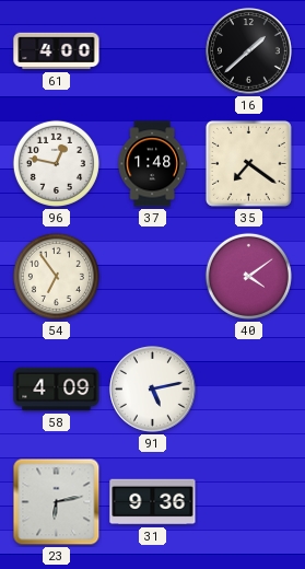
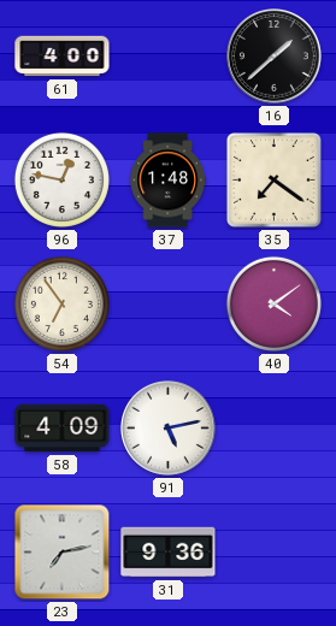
23: 6:13 -> 7:13 (63, 553)
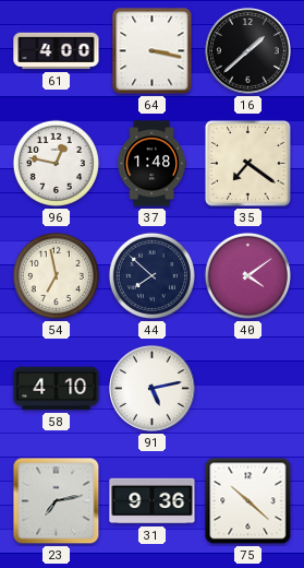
64: none -> 3:17 (153, 51)
54: 6:54 -> 6:58 (56, 275)
44: none -> 7:52 (151, 275)
58: 4:09 -> 4:10 (57, 389)
75: none -> 10:22 (248, 501)
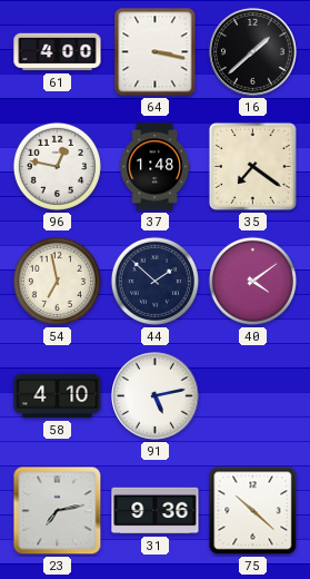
44: 7:52 -> 1:52 (154, 281)
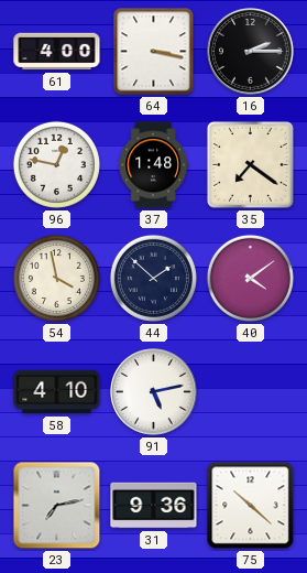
16: 1:38 -> 2:15 (251, 52)
54: 6:58 -> 3:58 (56, 278)
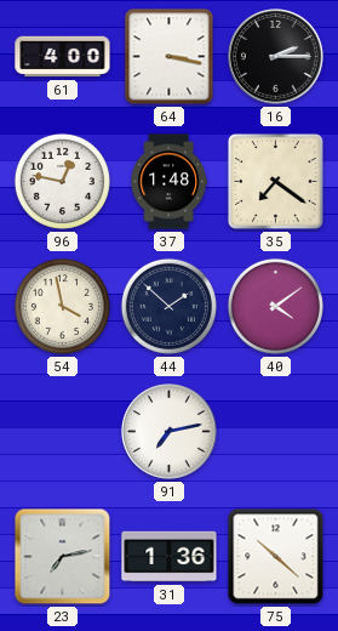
58: 4:10 -> none (57, 392)
91: 5:13 -> 7:13 (170, 432)
31: 9:36 -> 1:36 (170, 557)
